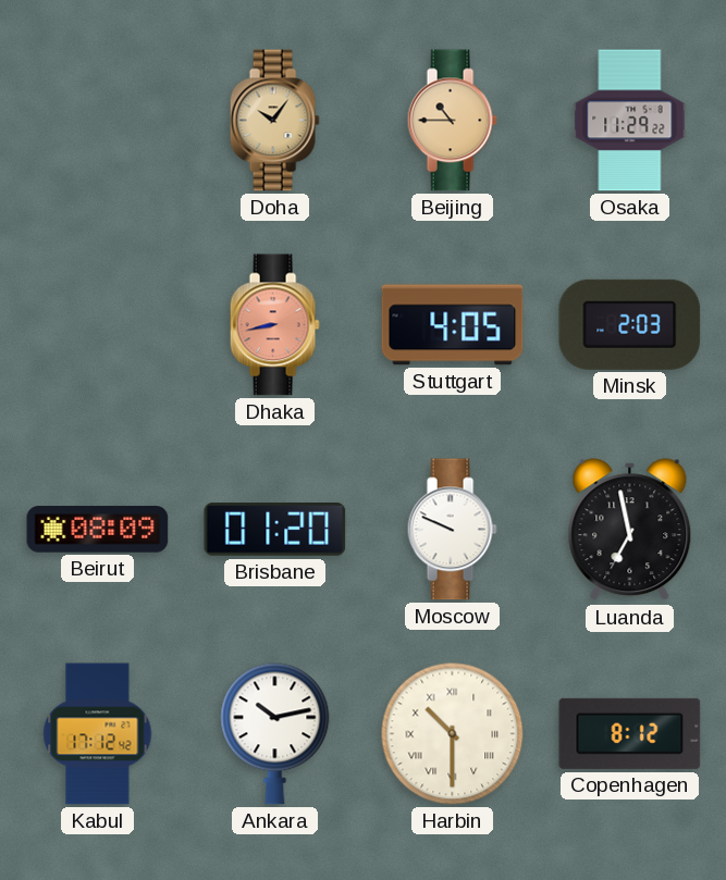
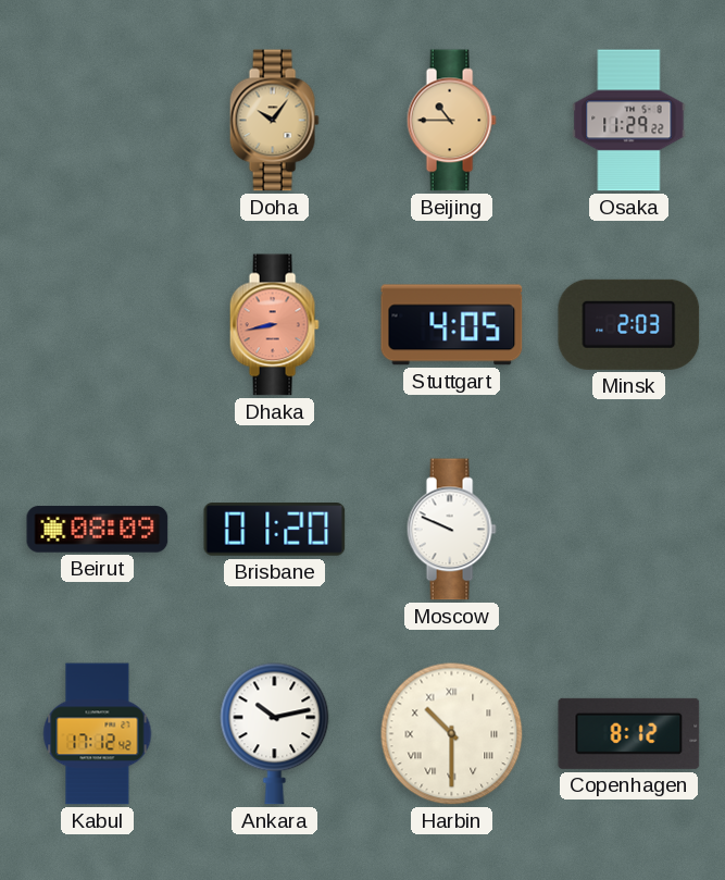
Luanda: 6:58 -> none (630, 530)
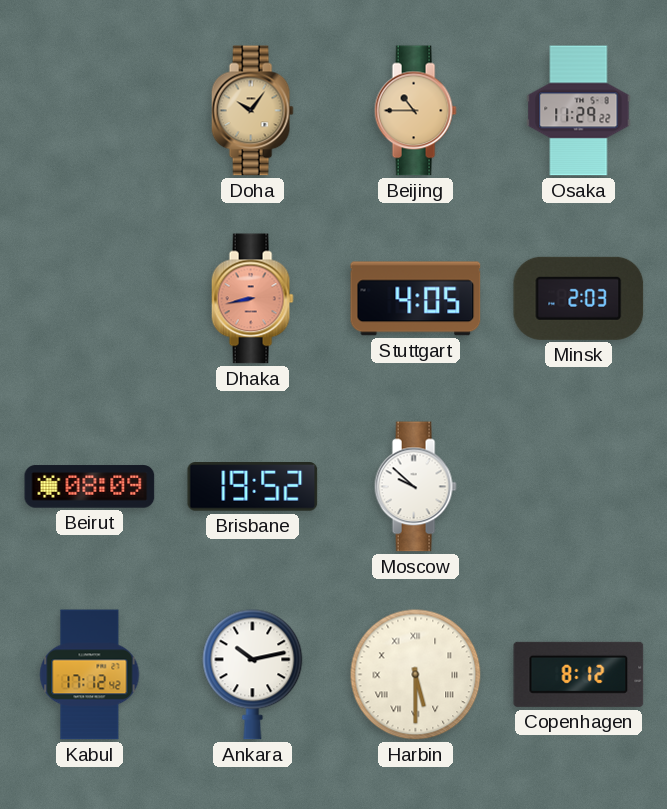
Brisbane: 01:20 -> 19:52 (253, 487)
Moscow: 9:49 -> 9:52 (415, 487)
Harbin: 10:30 -> 5:30 (416, 675)
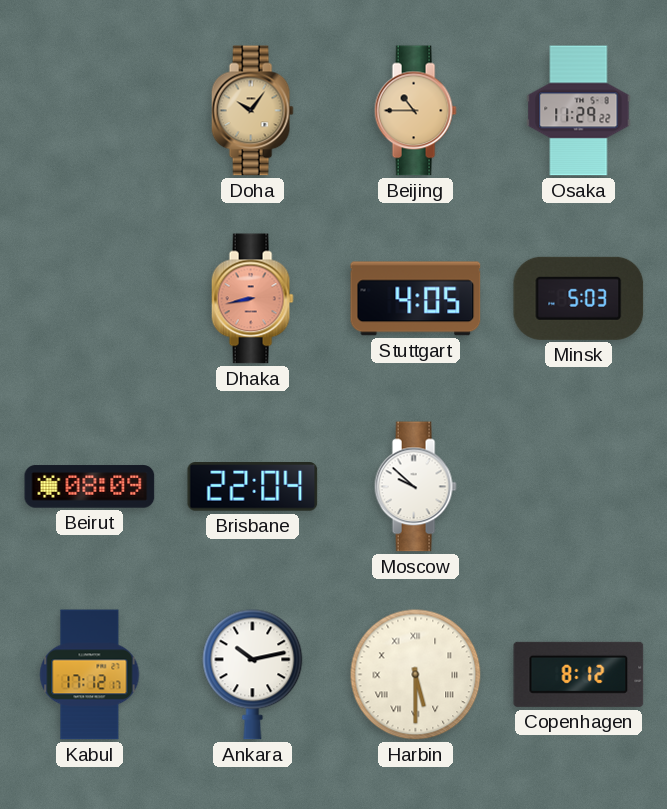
Minsk: 2:03 -> 5:03 (579, 298)
Brisbane: 19:52 -> 22:04 (253, 487)
Kabul: 17:12:42 -> 17:12:17 (90, 675)
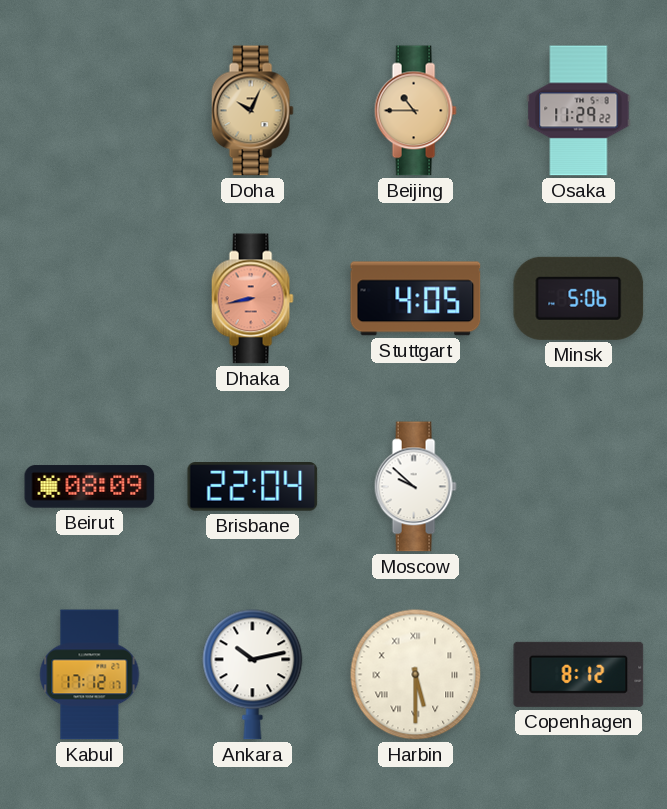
Doha: 10:06 -> 10:04 (252, 111)
Minsk: 5:03 -> 5:06 (579, 298)
